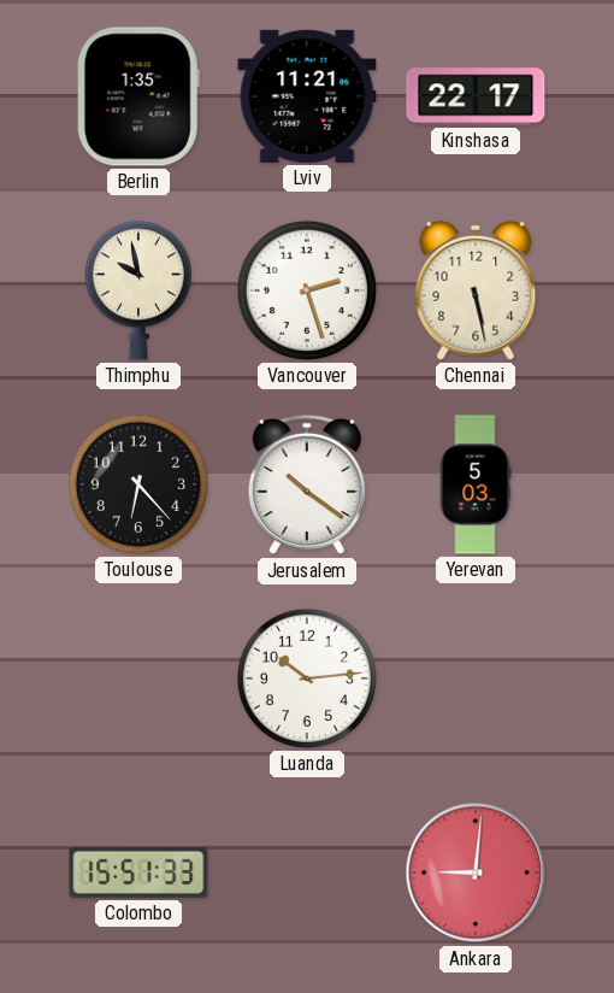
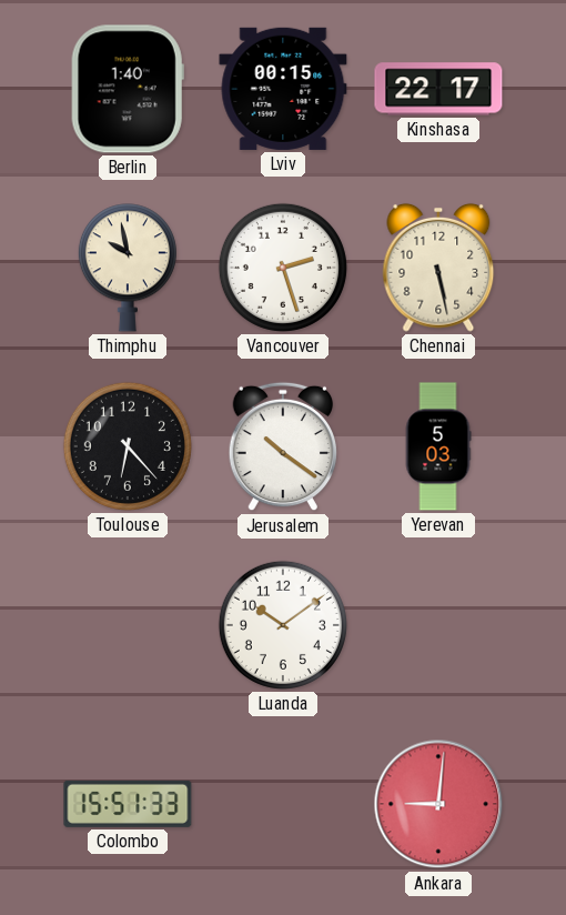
Berlin: 1:35 -> 1:40 (128, 89)
Lviv: 11:21 -> 00:15 (283, 89)
Luanda: 10:14 -> 10:09 (283, 625)
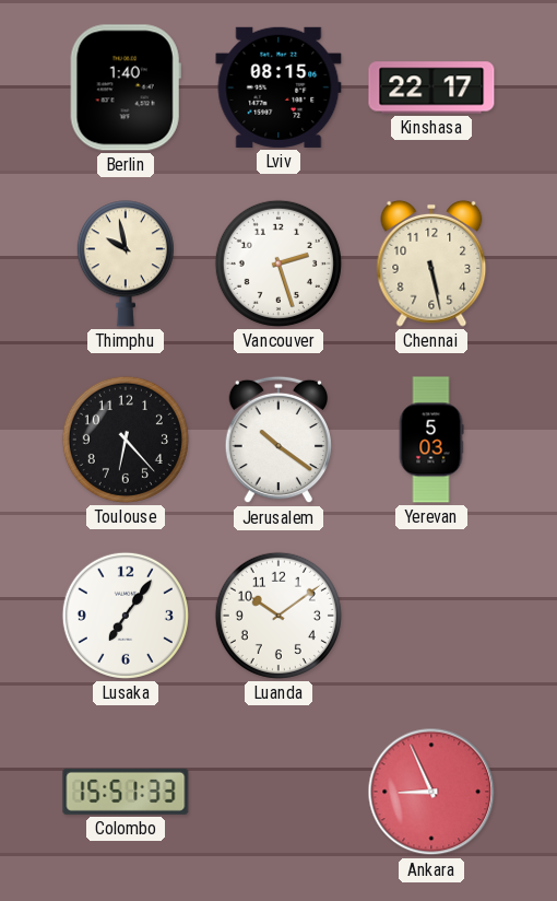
Lviv: 00:15 -> 08:15 (278, 87)
Lusaka: none -> 7:06 (126, 616)
Ankara: 9:01 -> 8:56 (431, 792)
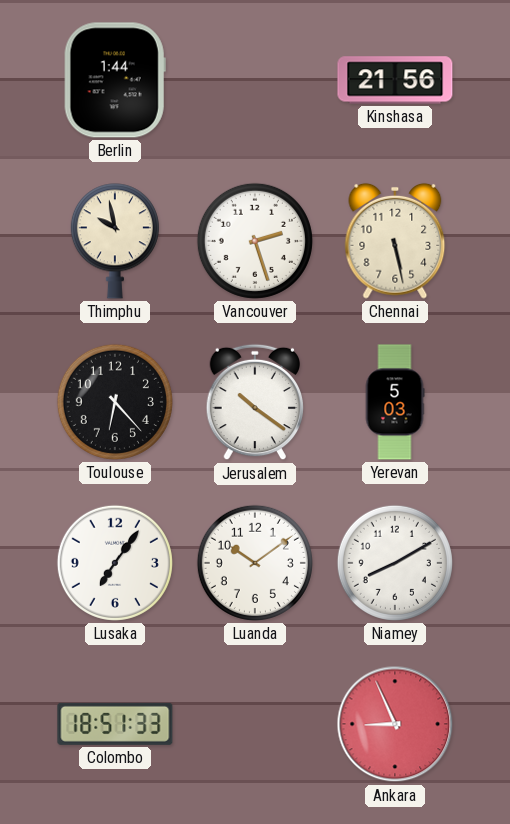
Berlin: 1:40 -> 1:44 (115, 80)
Lviv: 08:15 -> none (278, 87)
Kinshasa: 22:17 -> 21:56 (395, 80)
Niamey: none -> 8:10 (395, 563)
Colombo: 15:51 -> 18:51 (115, 724)
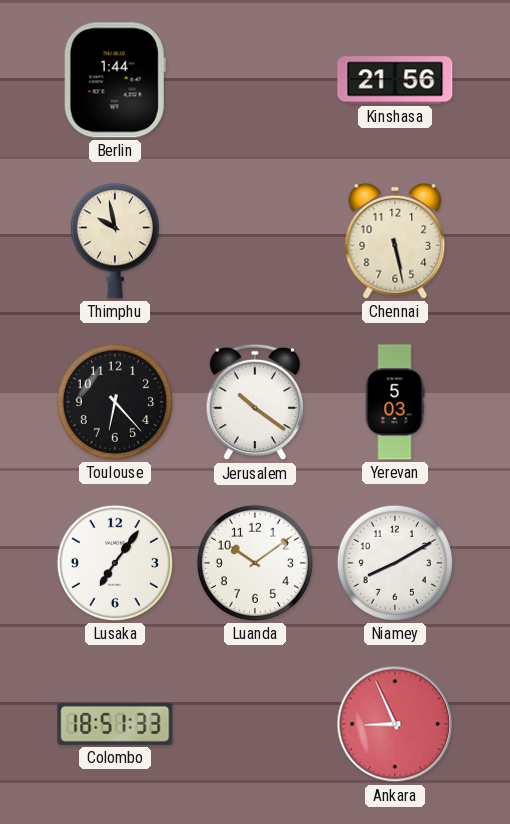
Vancouver: 2:27 -> none (255, 241)
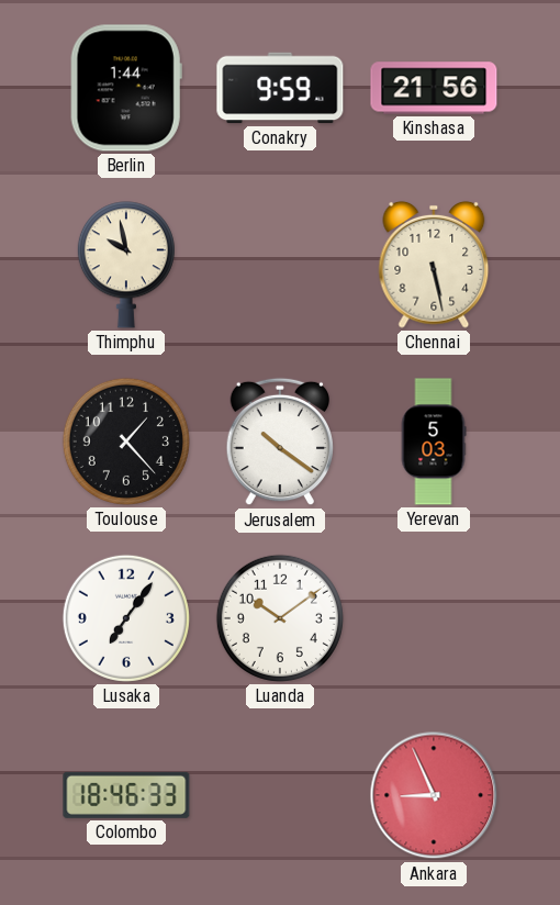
Conakry: none -> 9:59 (280, 88)
Toulouse: 6:23 -> 1:23 (126, 442)
Niamey: 8:10 -> none (395, 563)
Colombo: 18:51 -> 18:46 (126, 795)
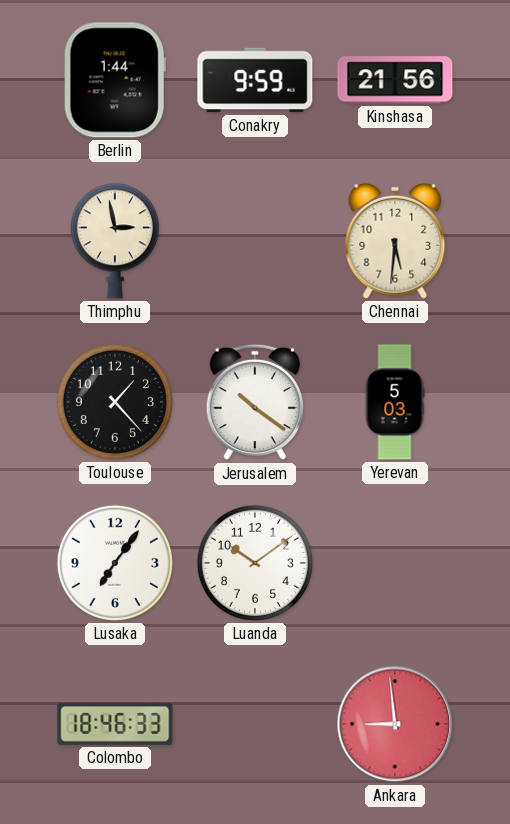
Thimphu: 9:58 -> 2:58 (115, 241)
Chennai: 5:28 -> 5:31 (395, 241)
Ankara: 8:56 -> 8:59 (395, 724)
